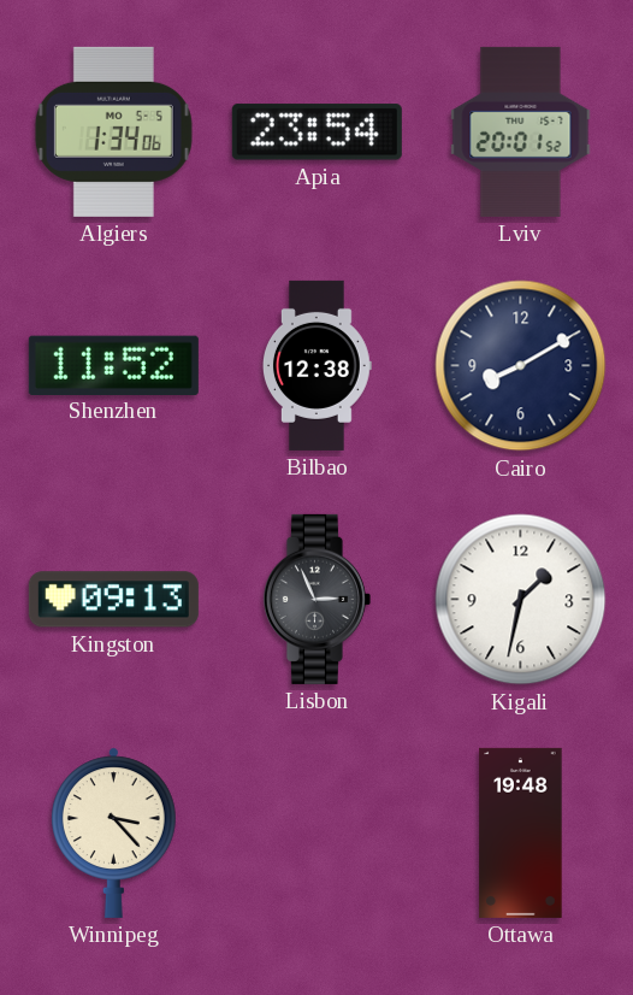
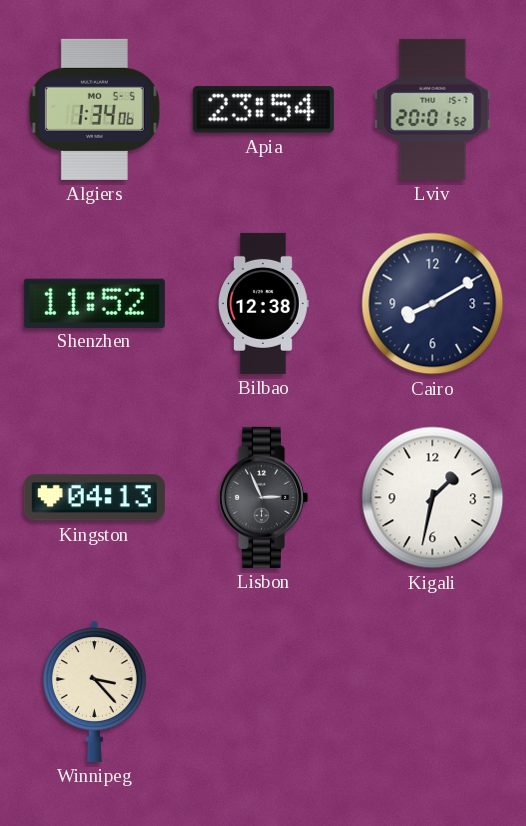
Kingston: 09:13 -> 04:13 (94, 498)
Ottawa: 19:48 -> none (521, 832)
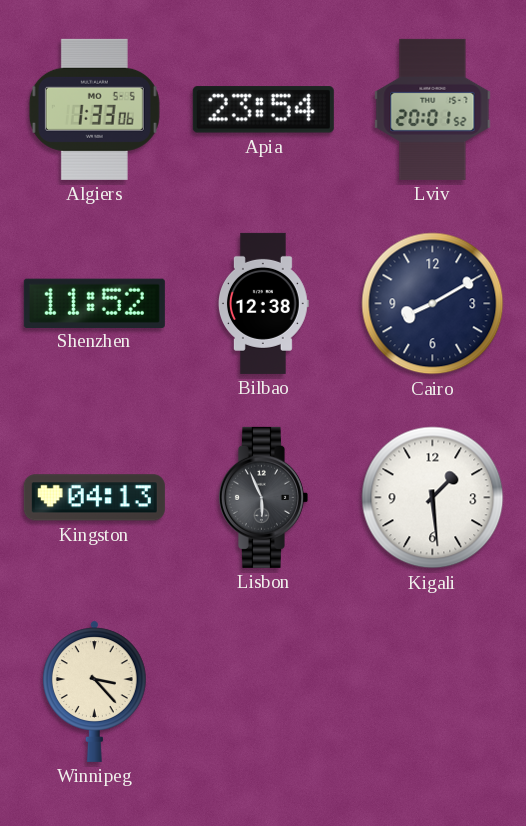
Algiers: 1:34 -> 1:33 (94, 109)
Lisbon: 2:56 -> 5:56 (263, 497)
Kigali: 1:32 -> 1:29 (433, 498)
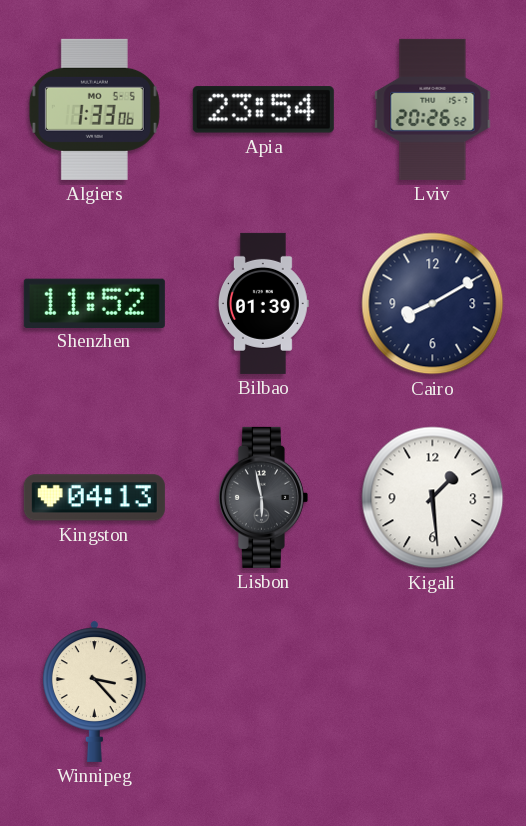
Lviv: 20:01 -> 20:26 (433, 109)
Bilbao: 12:38 -> 01:39 (263, 303)
Lisbon: 5:56 -> 5:58 (263, 497)
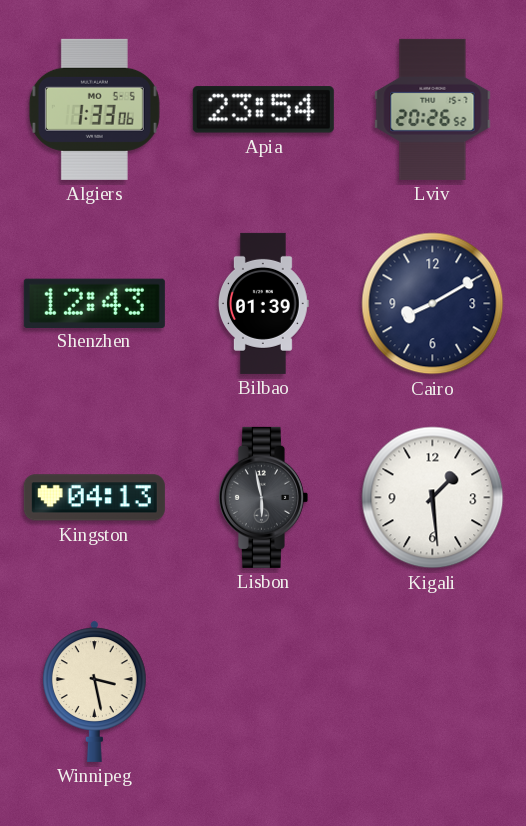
Shenzhen: 11:52 -> 12:43 (94, 303)
Winnipeg: 3:23 -> 3:28 (94, 691)
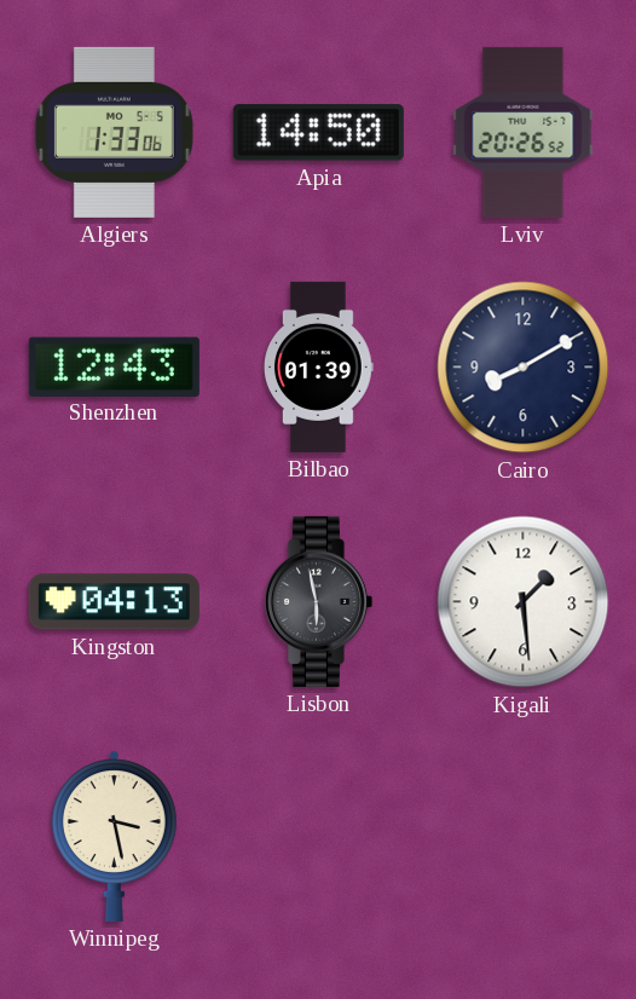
Apia: 23:54 -> 14:50 (318, 133)
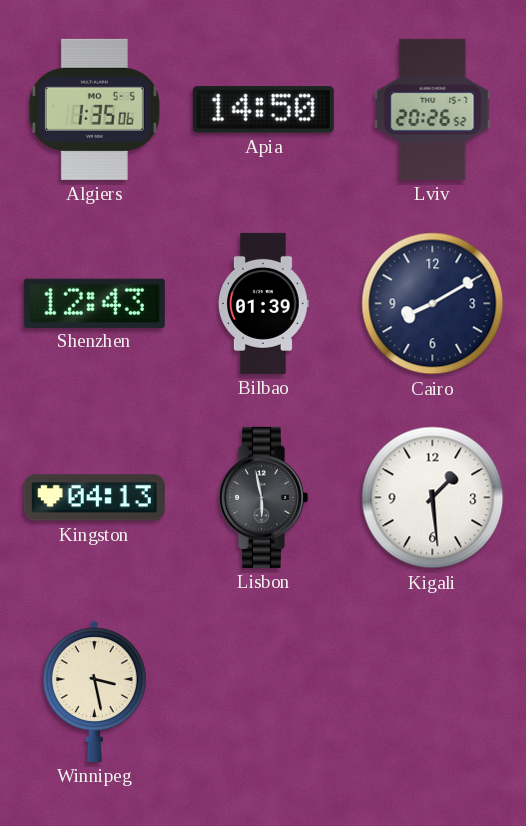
Algiers: 1:33 -> 1:35 (94, 109)
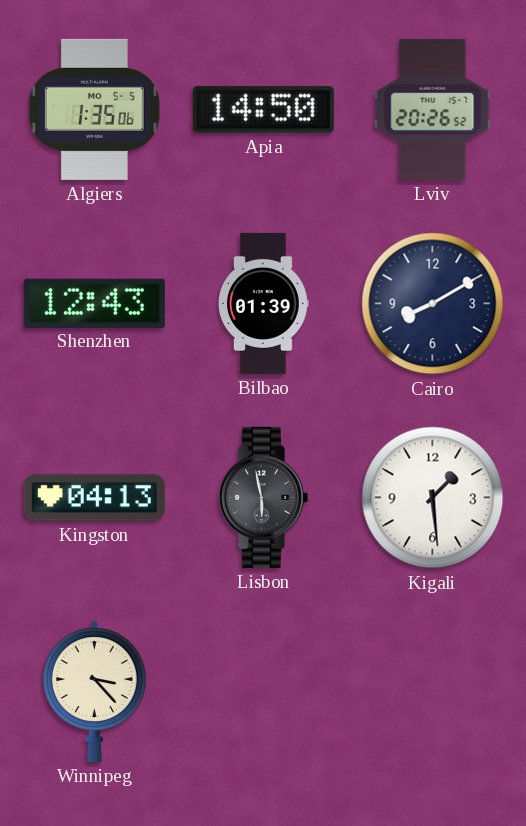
Winnipeg: 3:28 -> 3:23 (94, 691)
